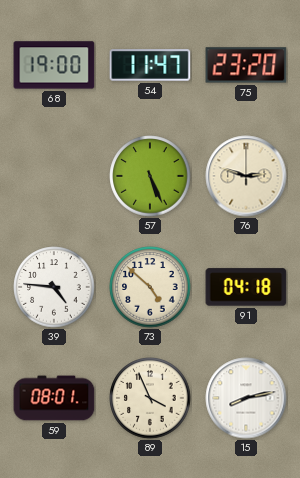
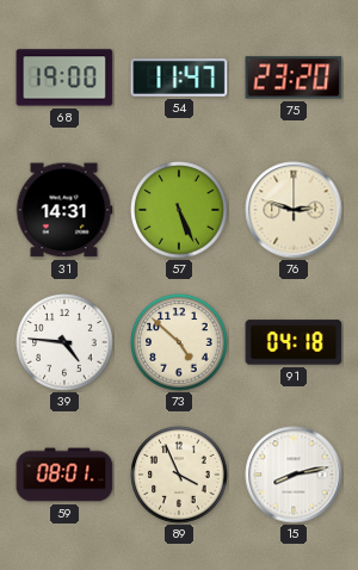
31: none -> 14:31 (64, 210)
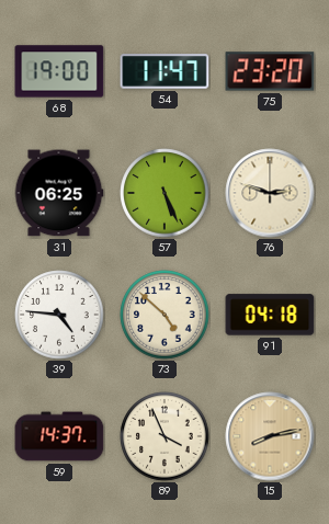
31: 14:31 -> 06:25 (59, 193)
59: 08:01 -> 14:37 (59, 436)
15 dial: white -> champagne (270, 436)
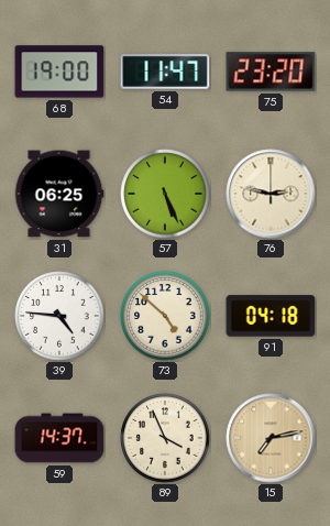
76: 2:48 -> 2:47 (271, 194)
15: 8:13 -> 7:13 (271, 438)
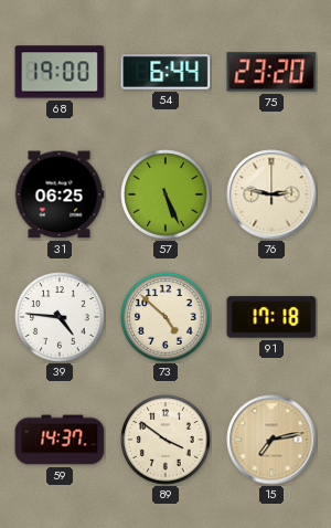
54: 11:47 -> 6:44 (165, 72)
91: 04:18 -> 17:18 (271, 317)
89: 3:56 -> 3:51 (165, 440)
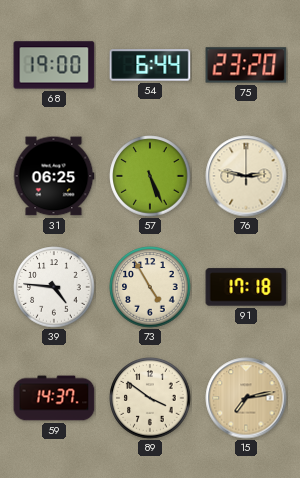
73: 4:52 -> 4:55 (150, 287)
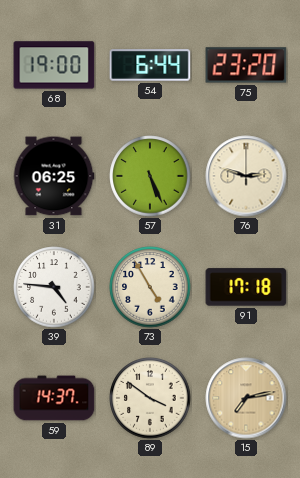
76: 2:47 -> 2:48 (246, 176)
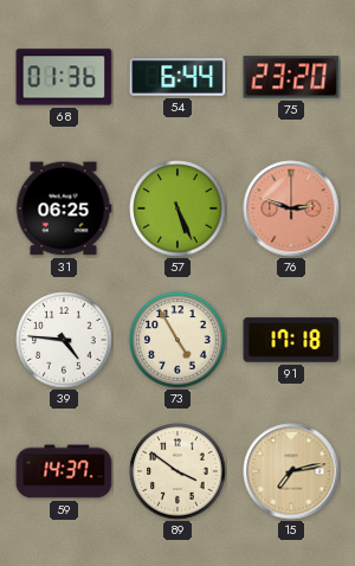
68: 19:00 -> 01:36 (64, 77)
76 dial: cream -> salmon (291, 208)
